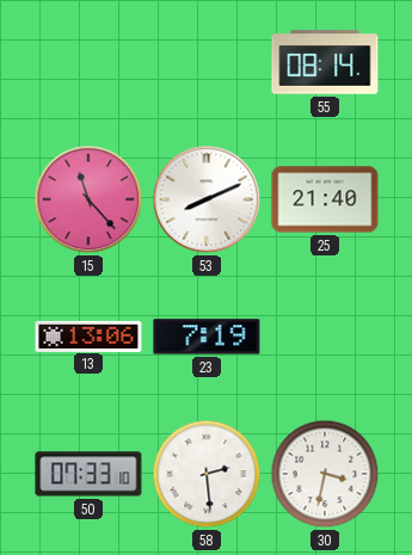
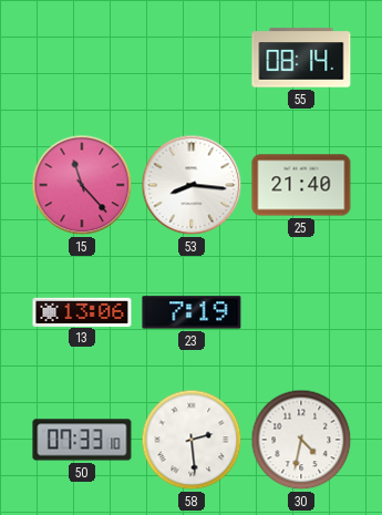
53: 8:11 -> 8:16 (192, 185)
30: 3:32 -> 4:32 (301, 440)
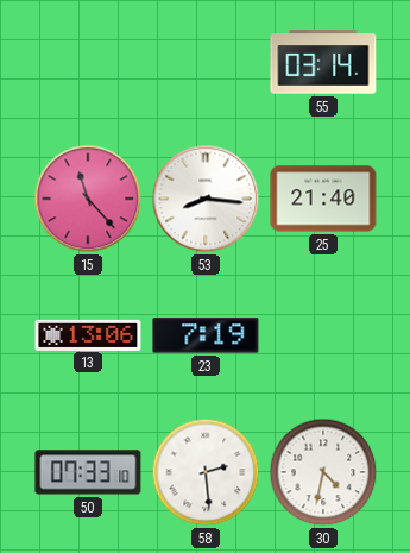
55: 08:14 -> 03:14 (323, 62)
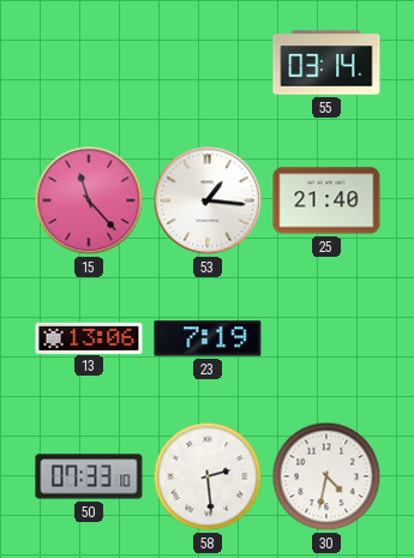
53: 8:16 -> 1:16 (208, 200)
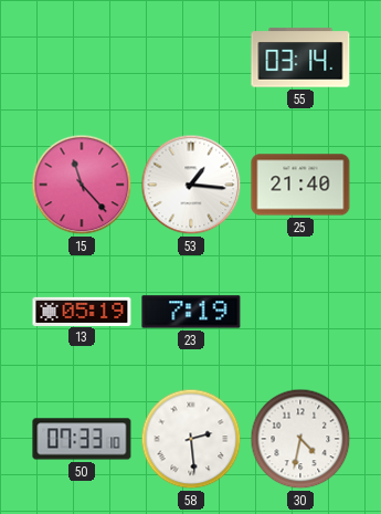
13: 13:06 -> 05:19 (82, 311)
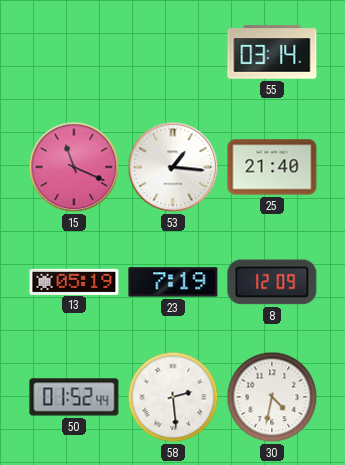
15: 11:23 -> 11:19 (74, 167)
8: none -> 12:09 (272, 282)
50: 07:33 -> 01:52 (74, 397)
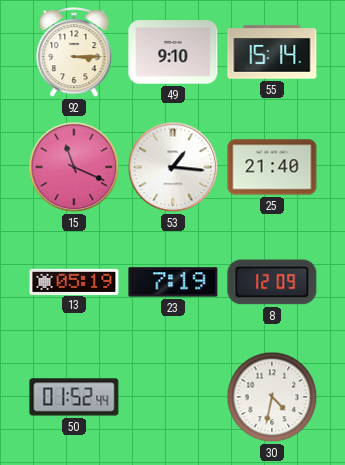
92: none -> 3:15 (74, 53)
49: none -> 9:10 (173, 52)
55: 03:14 -> 15:14 (272, 52)
58: 2:29 -> none (173, 397)
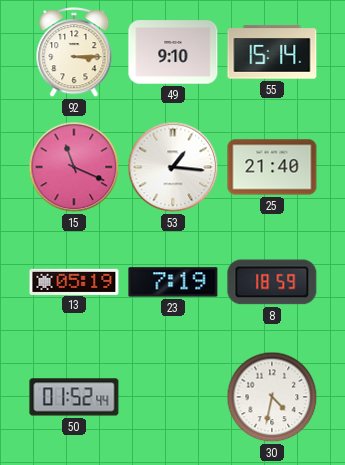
8: 12:09 -> 18:59 (272, 282)
